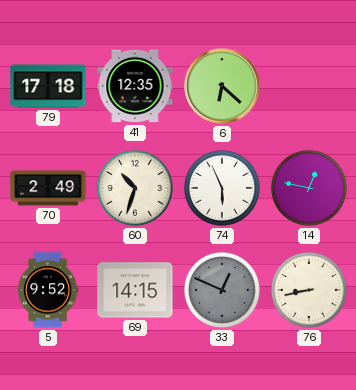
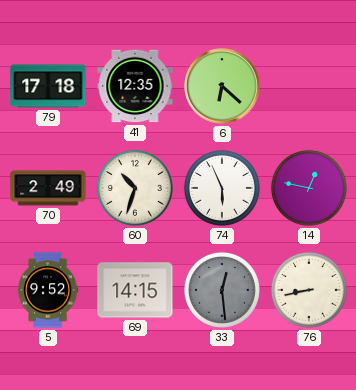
33: 12:49 -> 12:29 (222, 290)
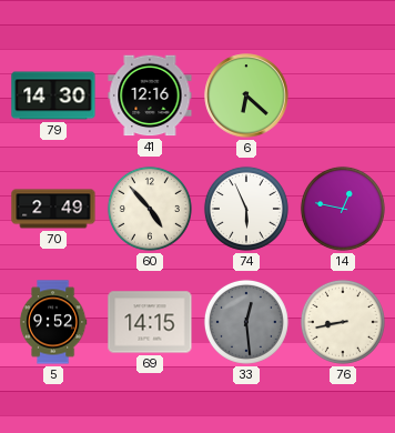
79: 17:18 -> 14:30 (53, 95)
41: 12:35 -> 12:16 (150, 95)
60: 10:33 -> 4:53 (150, 209)
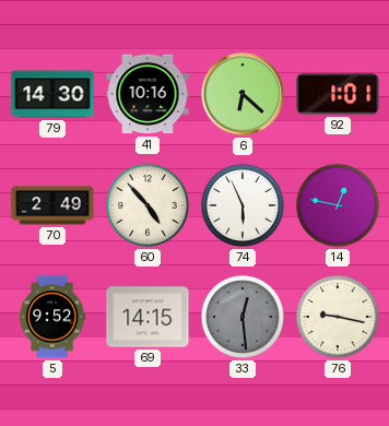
41: 12:16 -> 10:16 (148, 94)
92: none -> 1:01 (338, 94)
76: 8:43 -> 9:17 (338, 317)
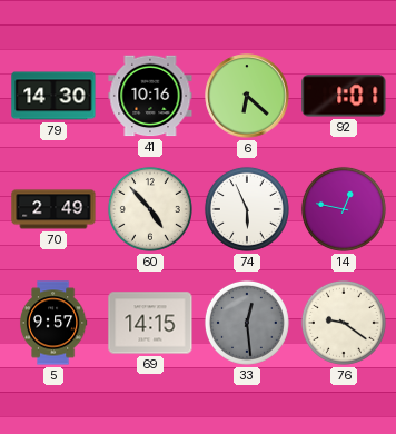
5: 9:52 -> 9:57 (53, 323)
76: 9:17 -> 9:21 (344, 323)
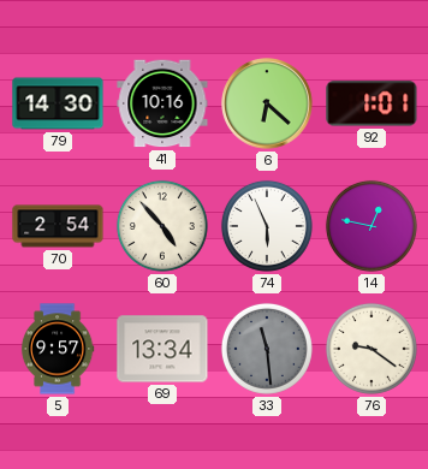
70: 2:49 -> 2:54 (58, 226)
69: 14:15 -> 13:34 (162, 349)
33: 12:29 -> 11:29 (267, 349)
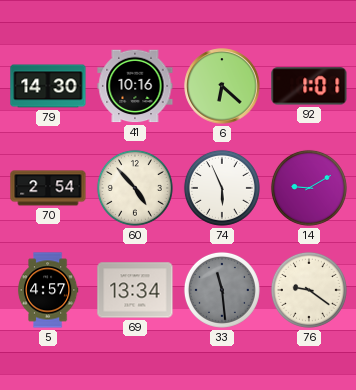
14: 12:47 -> 9:10 (309, 188)
5: 9:57 -> 4:57 (48, 290)
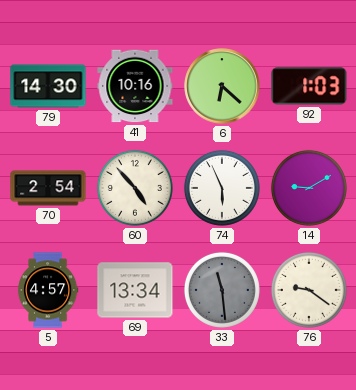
92: 1:01 -> 1:03 (309, 86)
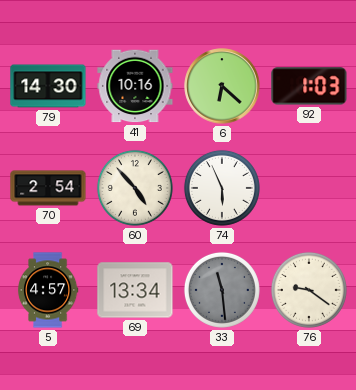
14: 9:10 -> none (309, 188)
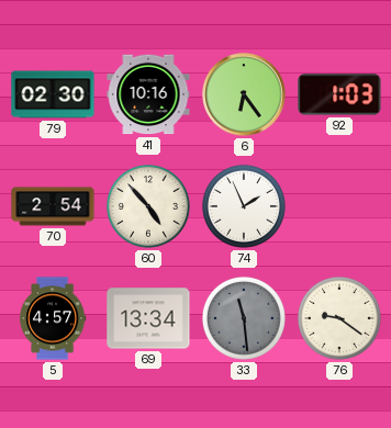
79: 14:30 -> 02:30 (53, 94)
6: 6:22 -> 6:24 (244, 94)
74: 5:56 -> 1:56 (244, 206)
